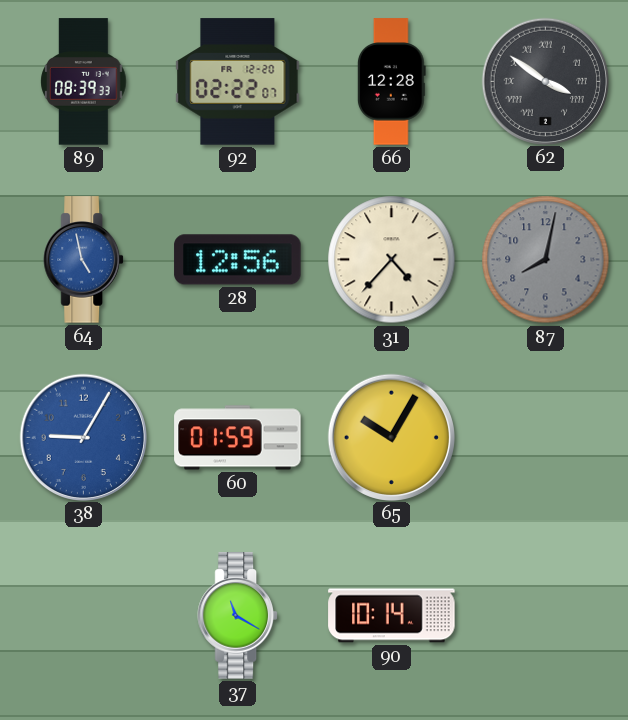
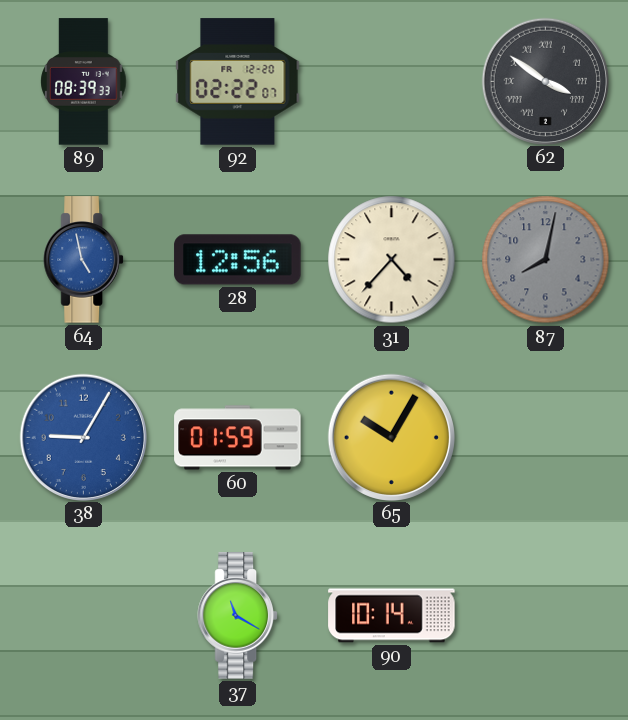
66: 12:28 -> none (391, 82)
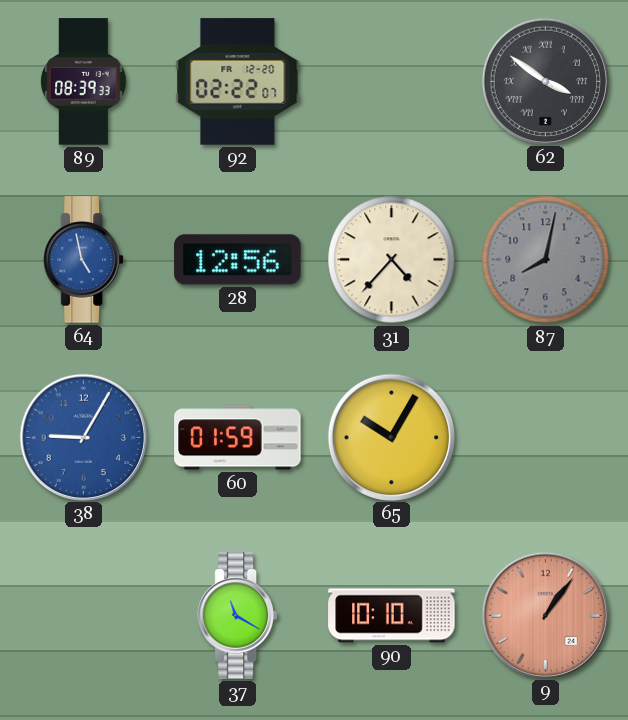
90: 10:14 -> 10:10 (392, 616)
9: none -> 1:06 (545, 615)
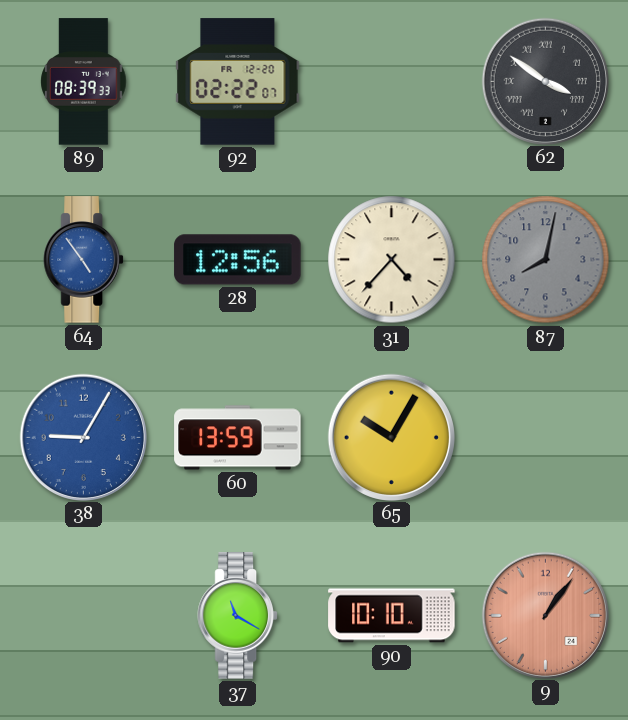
64: 4:58 -> 4:54 (83, 260)
60: 01:59 -> 13:59 (238, 438)
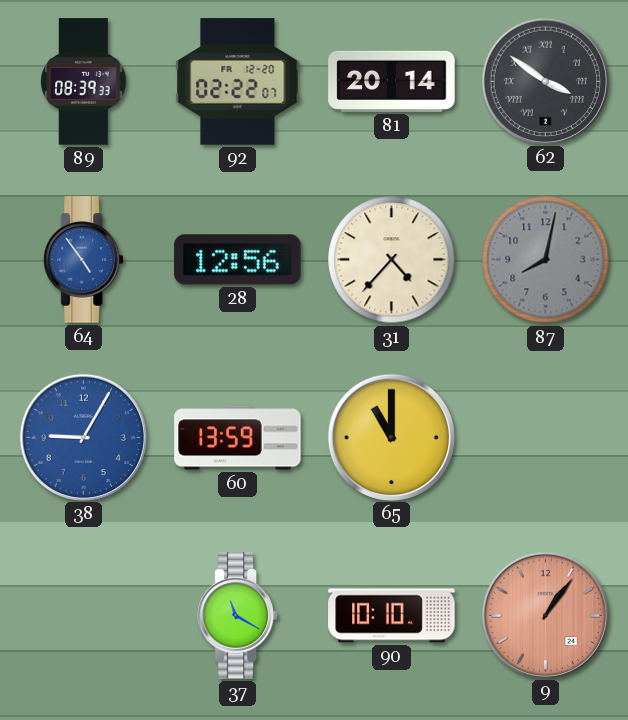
81: none -> 20:14 (392, 81)
65: 10:05 -> 11:00 (391, 437)
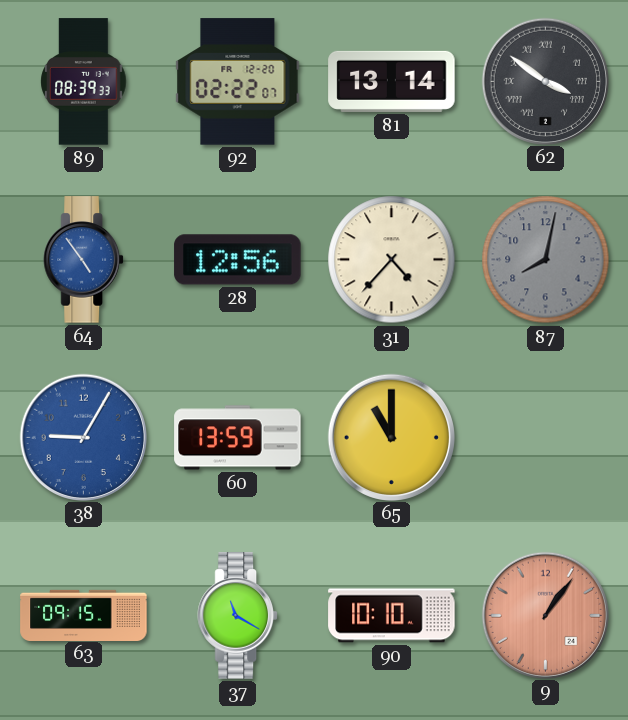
81: 20:14 -> 13:14 (392, 81)
63: none -> 09:15 (84, 615)
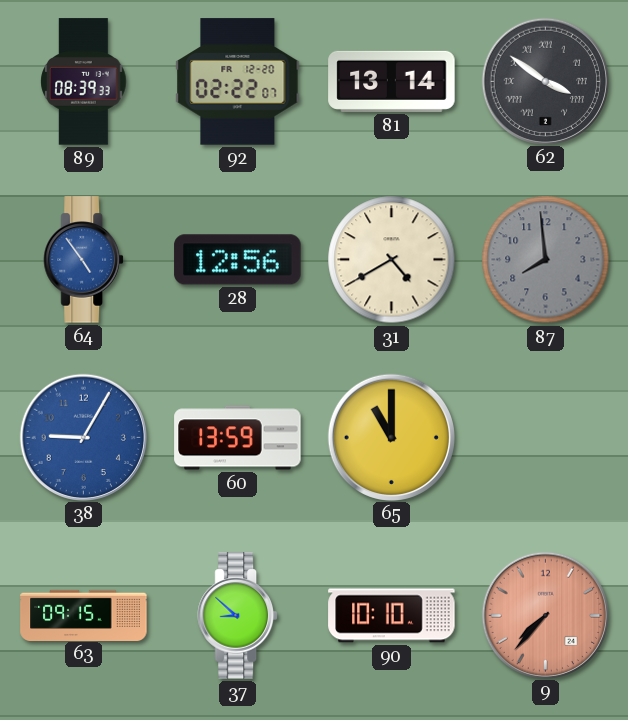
31: 4:37 -> 4:40 (392, 260)
87: 8:02 -> 7:59 (546, 260)
37: 11:20 -> 8:52 (237, 616)
9: 1:06 -> 7:37 (545, 615)
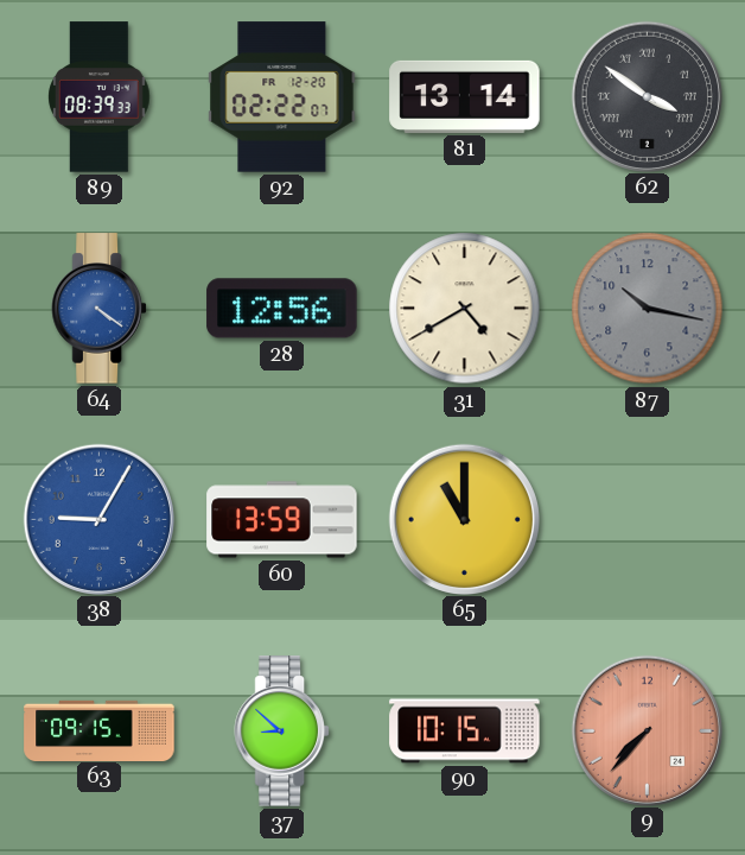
64: 4:54 -> 4:21 (98, 309)
87: 7:59 -> 10:17 (648, 309)
90: 10:10 -> 10:15 (465, 731)
